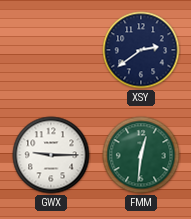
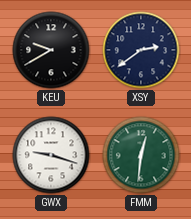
KEU: none -> 9:40 (51, 50)
GWX: 9:15 -> 9:18 (51, 155)
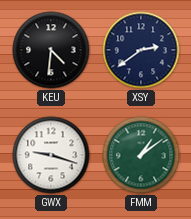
KEU: 9:40 -> 4:31 (51, 50)
FMM: 12:31 -> 1:09 (141, 155)
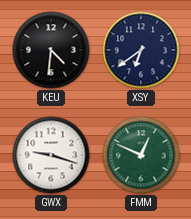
XSY: 2:39 -> 6:39 (141, 50)
FMM: 1:09 -> 12:49 (141, 155)
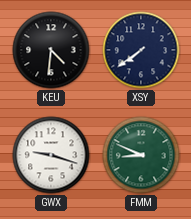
XSY: 6:39 -> 7:39 (141, 50)
FMM: 12:49 -> 8:49 (141, 155)
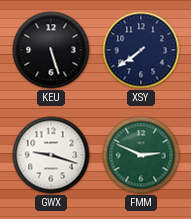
KEU: 4:31 -> 5:27 (51, 50)
FMM: 8:49 -> 2:49 (141, 155)
